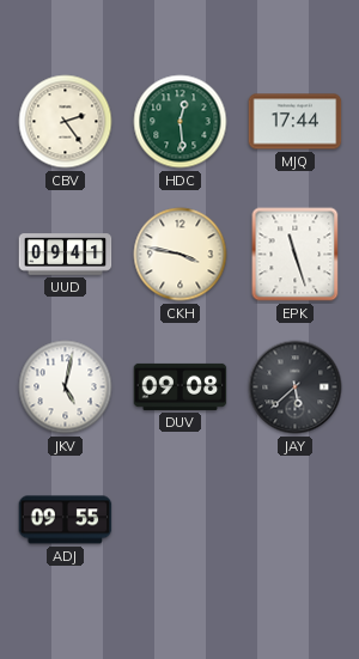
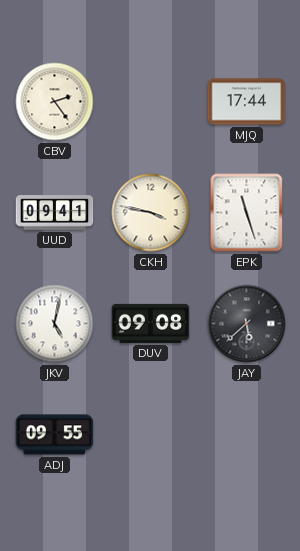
HDC: 12:29 -> none (181, 122)
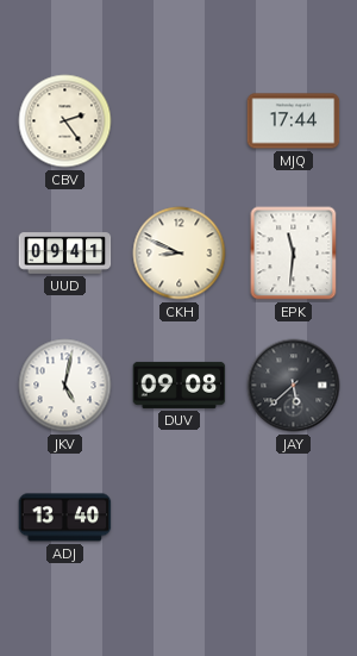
CKH: 3:47 -> 8:49 (180, 254)
EPK: 11:27 -> 11:31 (294, 254)
ADJ: 09:55 -> 13:40 (65, 518)
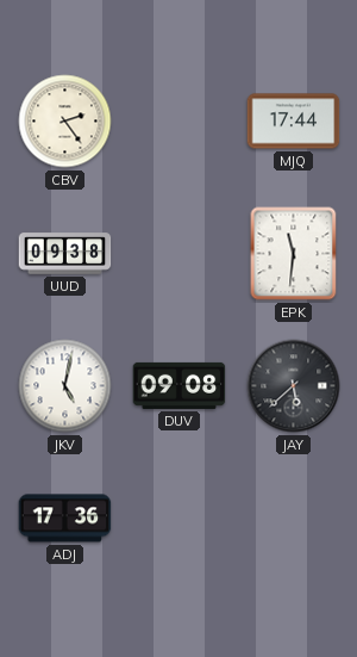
UUD: 09:41 -> 09:38 (65, 254)
CKH: 8:49 -> none (180, 254)
ADJ: 13:40 -> 17:36 (65, 519)
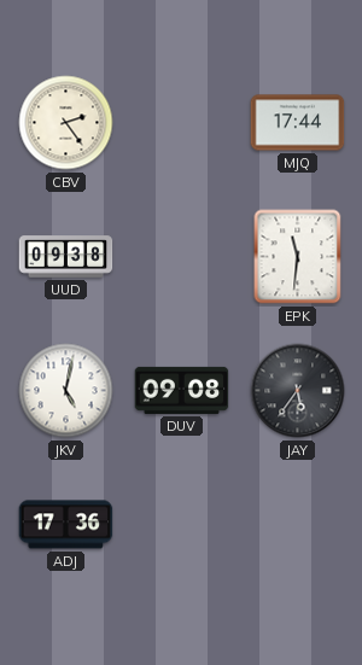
JAY: 5:38 -> 5:36 (298, 391)
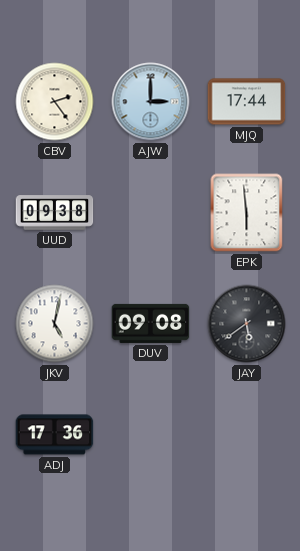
AJW: none -> 3:00 (151, 102)
EPK: 11:31 -> 5:59 (247, 213)
JAY: 5:36 -> 5:39 (247, 324)
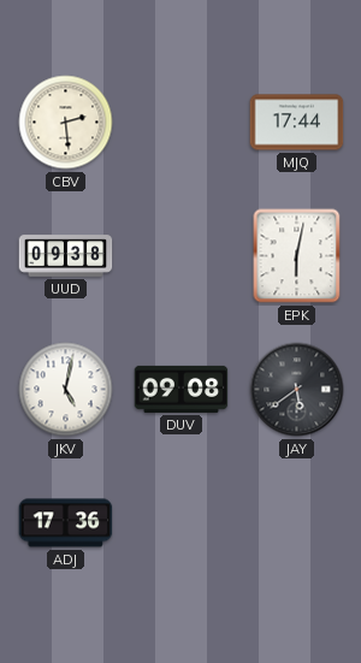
CBV: 2:24 -> 2:29 (66, 123)
AJW: 3:00 -> none (151, 102)
EPK: 5:59 -> 6:02 (297, 256)
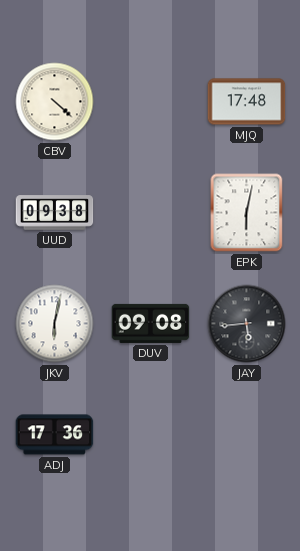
CBV: 2:29 -> 4:22 (55, 102)
MJQ: 17:44 -> 17:48 (247, 102)
JKV: 5:02 -> 6:02 (55, 324)
JAY: 5:39 -> 5:44 (247, 324)
